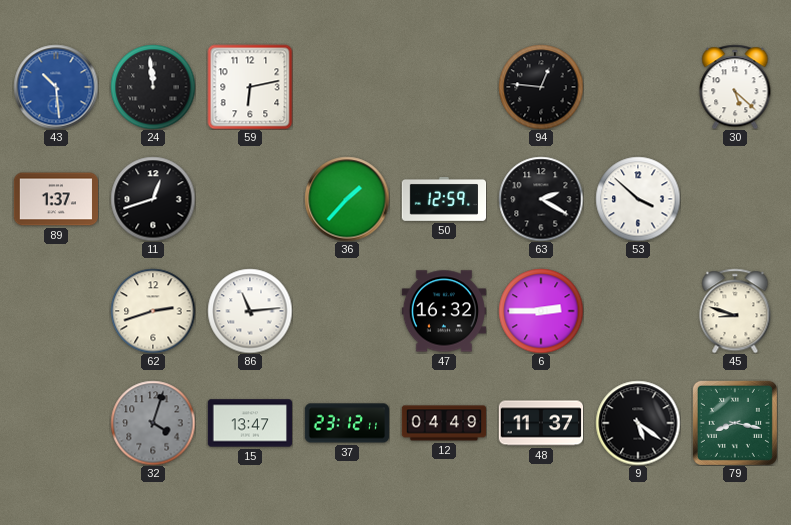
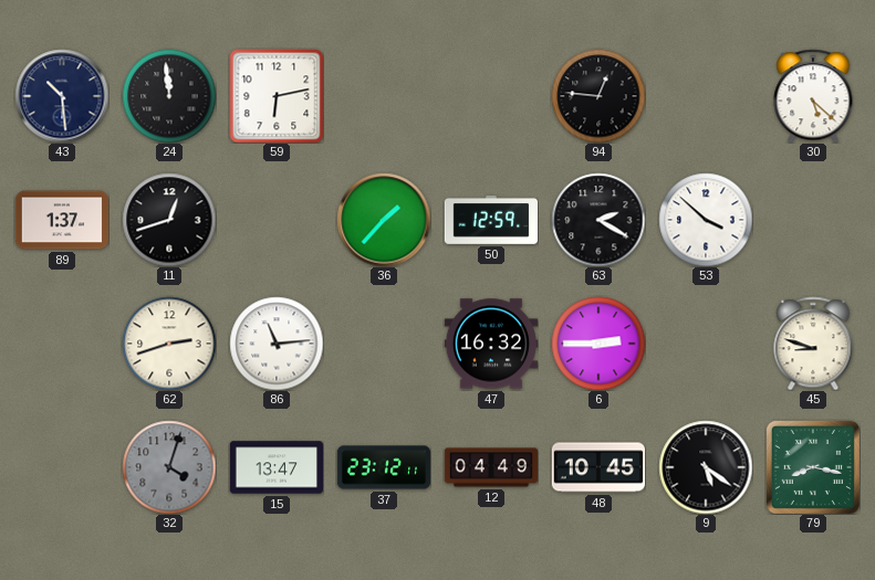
43 dial: blue -> navy (62, 96)
48: 11:37 -> 10:45 (598, 467)
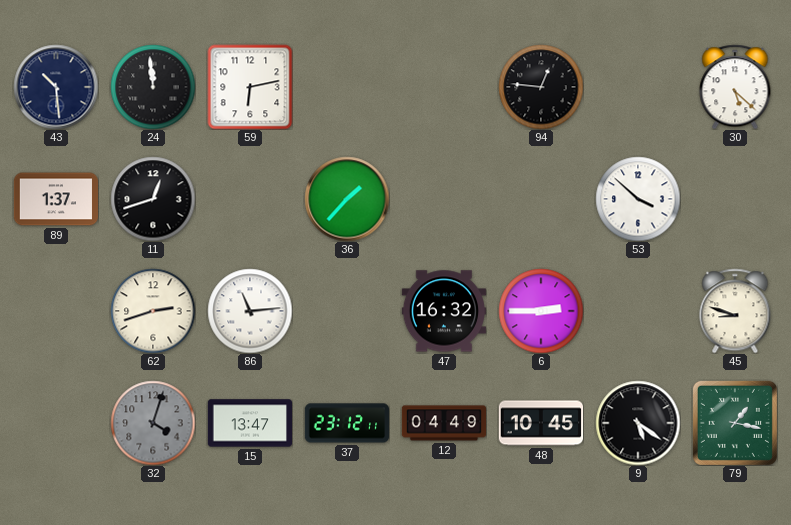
50: 12:59 -> none (491, 221)
63: 2:20 -> none (598, 220)
79: 8:17 -> 1:17 (735, 423)
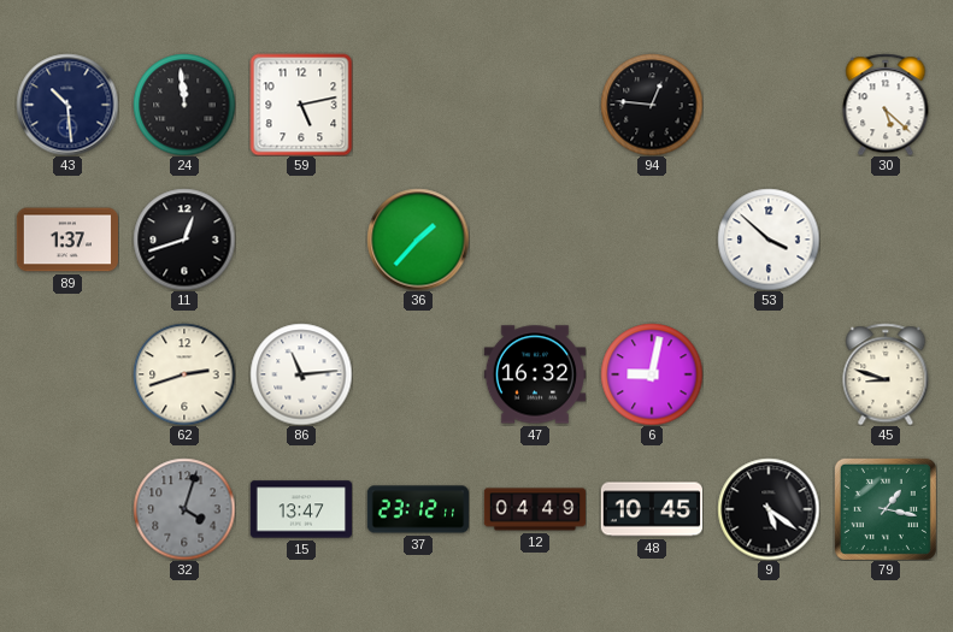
59: 6:13 -> 5:13 (301, 105)
6: 2:45 -> 9:02 (652, 374)
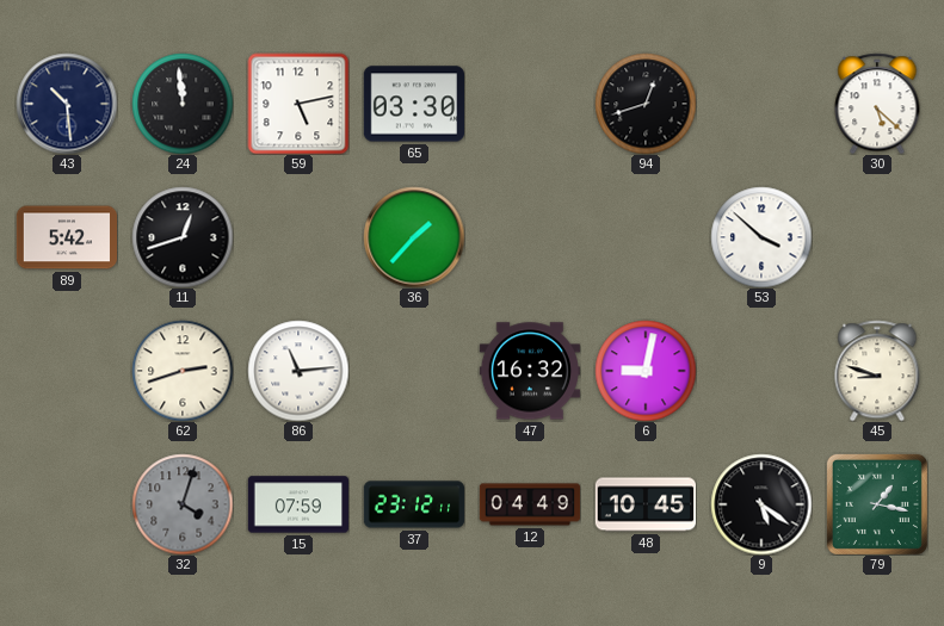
65: none -> 03:30 (413, 104)
94: 12:46 -> 12:42 (646, 104)
89: 1:37 -> 5:42 (66, 237)
15: 13:47 -> 07:59 (297, 504)
